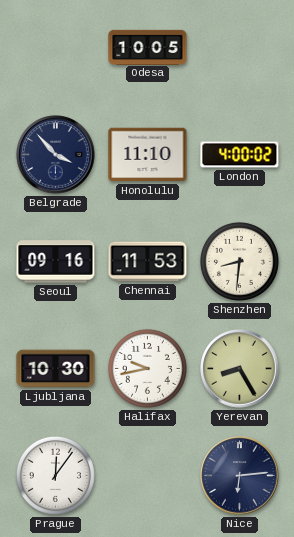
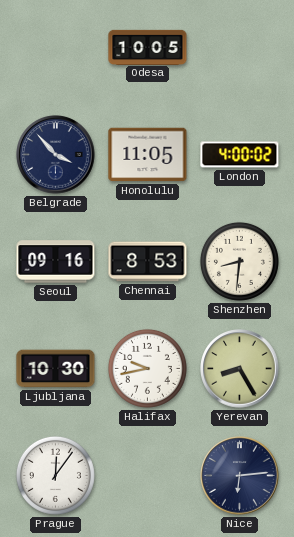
Honolulu: 11:10 -> 11:05 (148, 155)
Chennai: 11:53 -> 8:53 (148, 262)
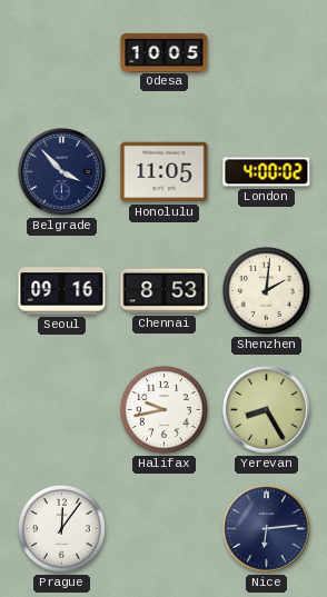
Shenzhen: 8:31 -> 2:01 (266, 290)
Ljubljana: 10:30 -> none (56, 369)
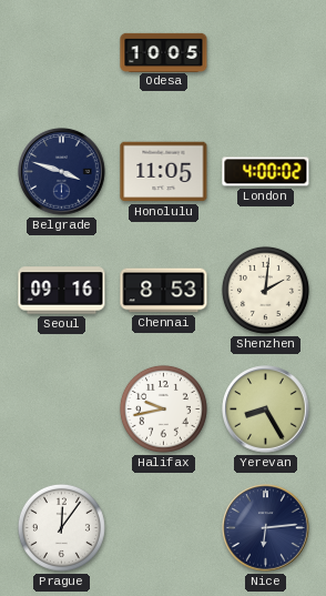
Belgrade: 3:53 -> 3:48 (62, 172)
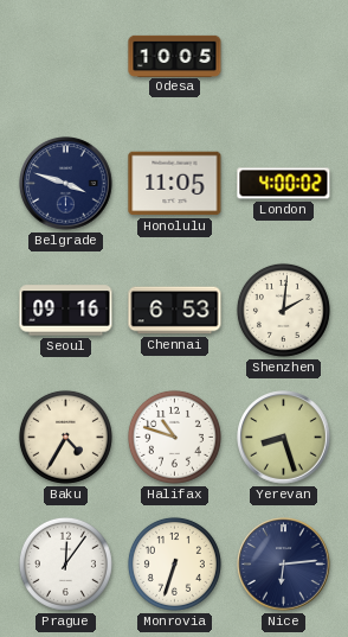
Chennai: 8:53 -> 6:53 (175, 311)
Baku: none -> 4:35 (65, 437)
Halifax: 9:43 -> 10:48 (174, 437)
Yerevan: 8:25 -> 8:27 (284, 438)
Monrovia: none -> 6:33 (174, 563)
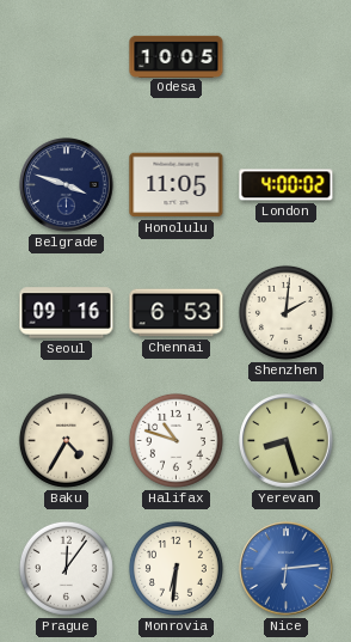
Monrovia: 6:33 -> 6:31 (176, 568)
Nice dial: navy -> blue (287, 569)
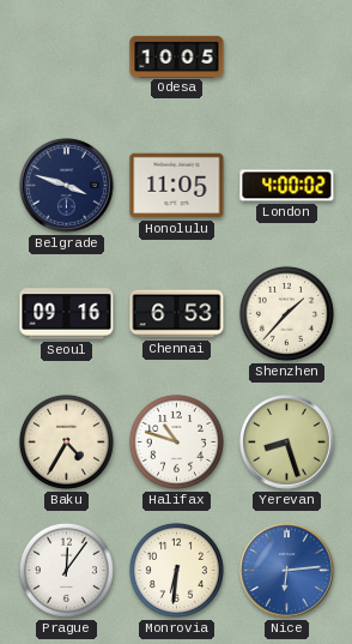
Shenzhen: 2:01 -> 1:37 (286, 313)
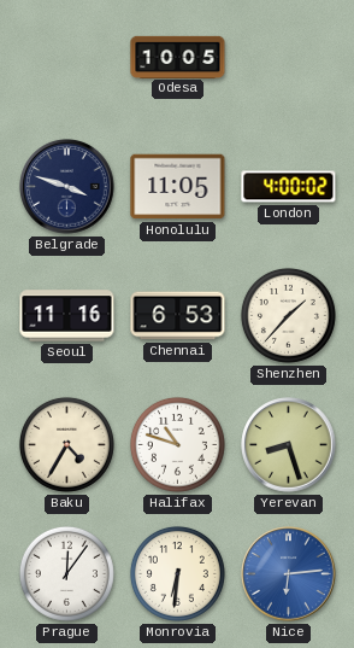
Seoul: 09:16 -> 11:16 (67, 316)
